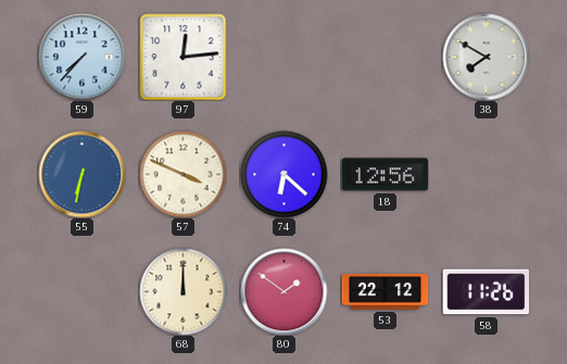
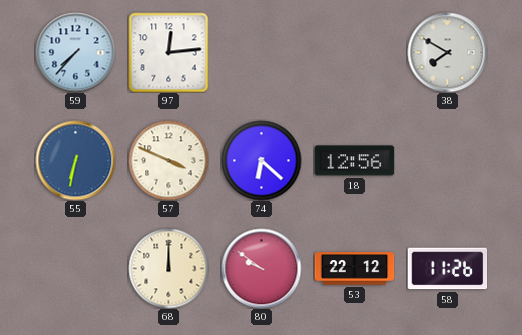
80: 1:51 -> 9:51 (261, 268)
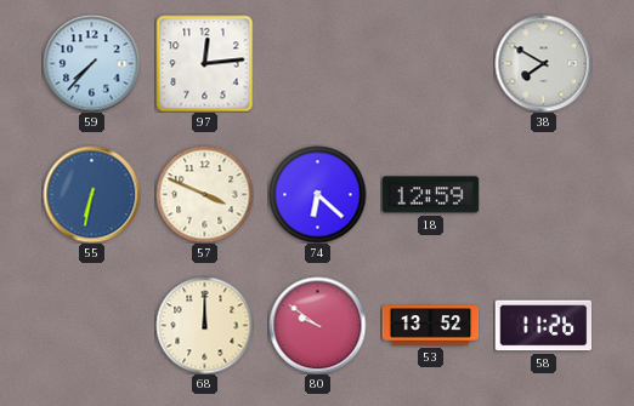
18: 12:56 -> 12:59 (430, 195)
53: 22:12 -> 13:52 (430, 326)
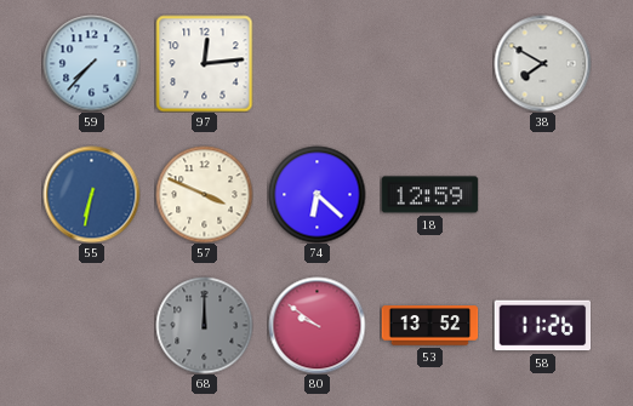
68 dial: cream -> grey (204, 325)
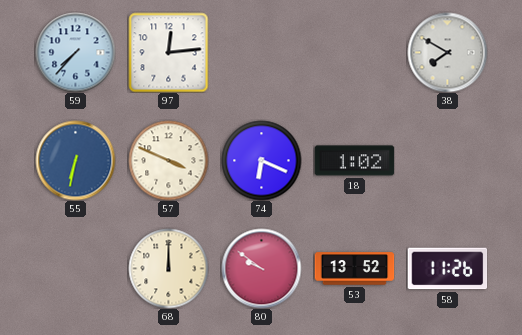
74: 6:22 -> 6:19 (261, 160)
18: 12:59 -> 1:02 (354, 161)
68 dial: grey -> cream (168, 268)
